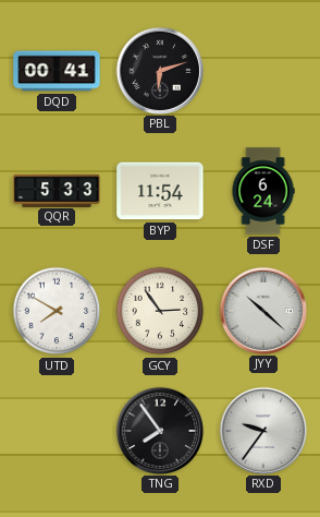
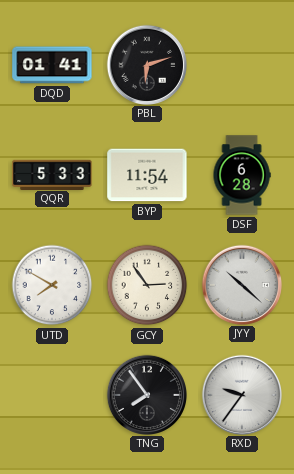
DQD: 00:41 -> 01:41 (52, 65)
DSF: 6:24 -> 6:28 (242, 175)
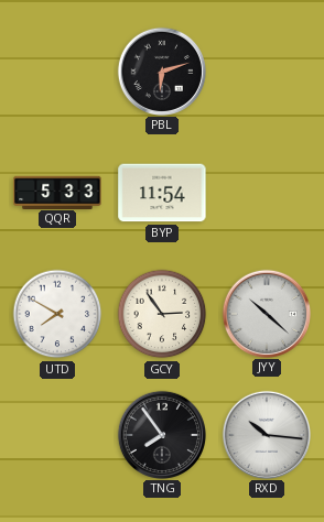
DQD: 01:41 -> none (52, 65)
DSF: 6:28 -> none (242, 175)
RXD: 9:36 -> 10:16 (266, 434)
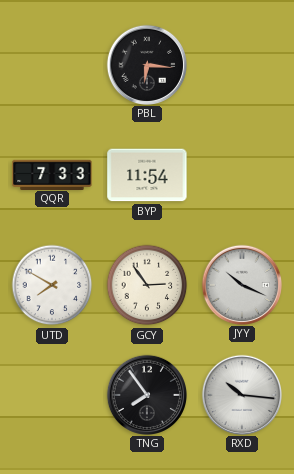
PBL: 6:12 -> 6:16 (146, 64)
QQR: 5:33 -> 7:33 (52, 174)
JYY: 10:22 -> 10:19 (241, 284)
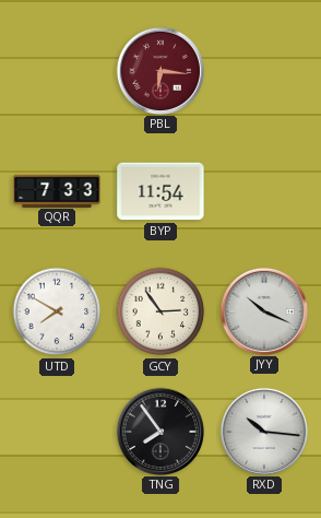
PBL dial: black -> burgundy (159, 70)
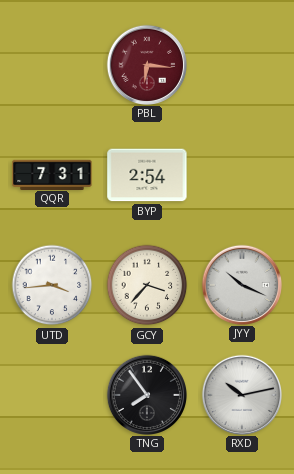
QQR: 7:33 -> 7:31 (52, 174)
BYP: 11:54 -> 2:54 (147, 175)
UTD: 7:50 -> 3:44 (52, 285)
GCY: 2:54 -> 3:37 (147, 285)
RXD: 10:16 -> 10:13 (241, 394)
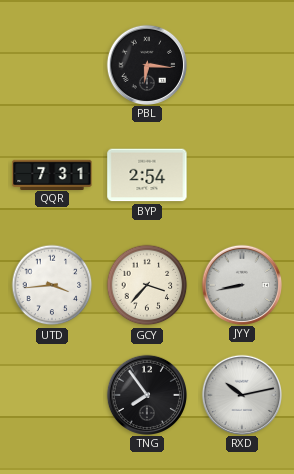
PBL dial: burgundy -> black (146, 64)
JYY: 10:19 -> 8:43 (241, 284)
